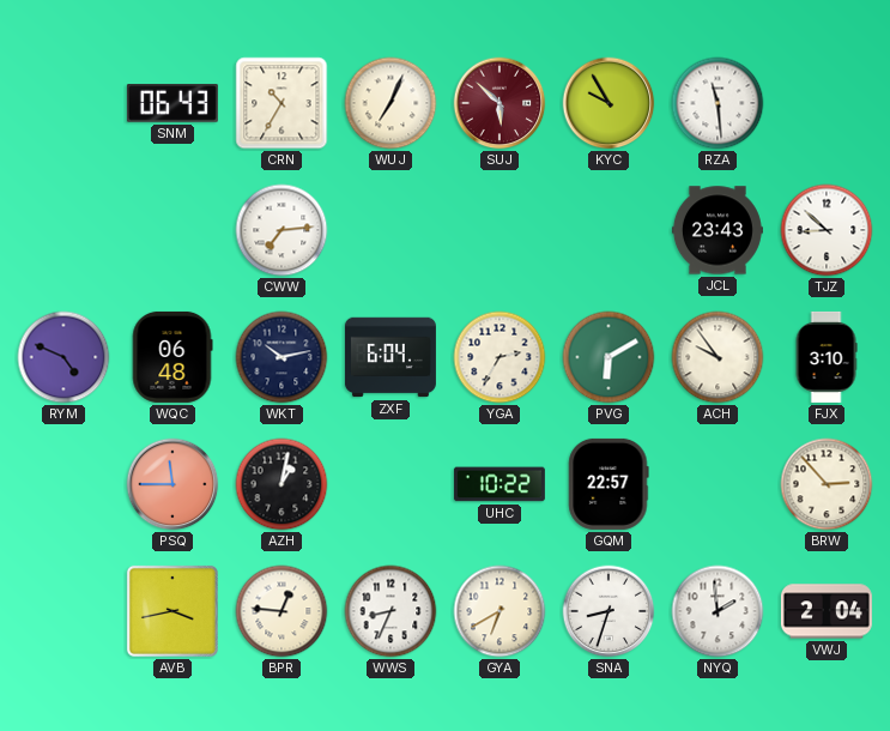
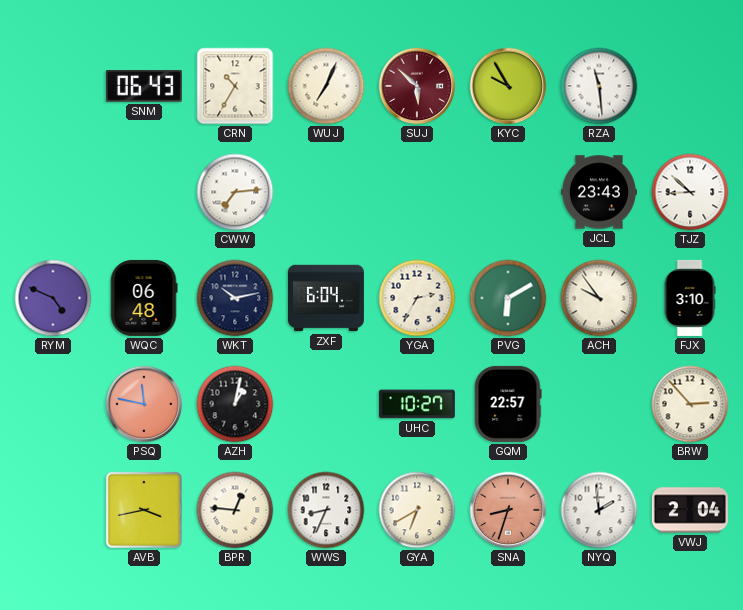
PSQ: 11:45 -> 11:47 (144, 404)
UHC: 10:22 -> 10:27 (417, 404)
SNA dial: white -> salmon (508, 510)
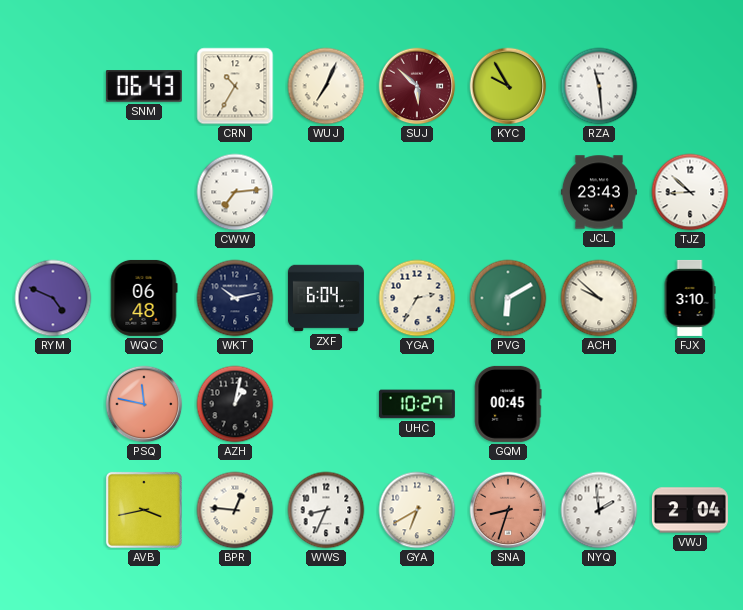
ACH: 9:54 -> 9:52 (599, 298)
GQM: 22:57 -> 00:45 (508, 404)
BRW: 2:53 -> none (690, 404)
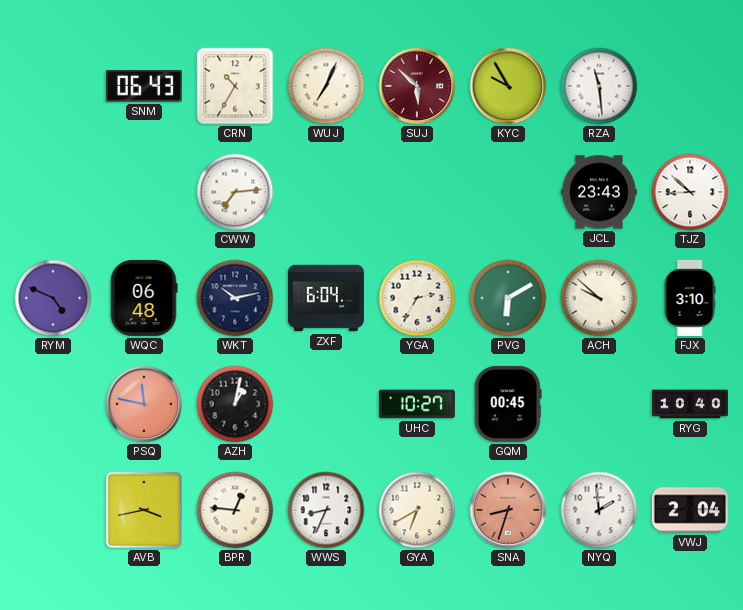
RYG: none -> 10:40 (690, 404)
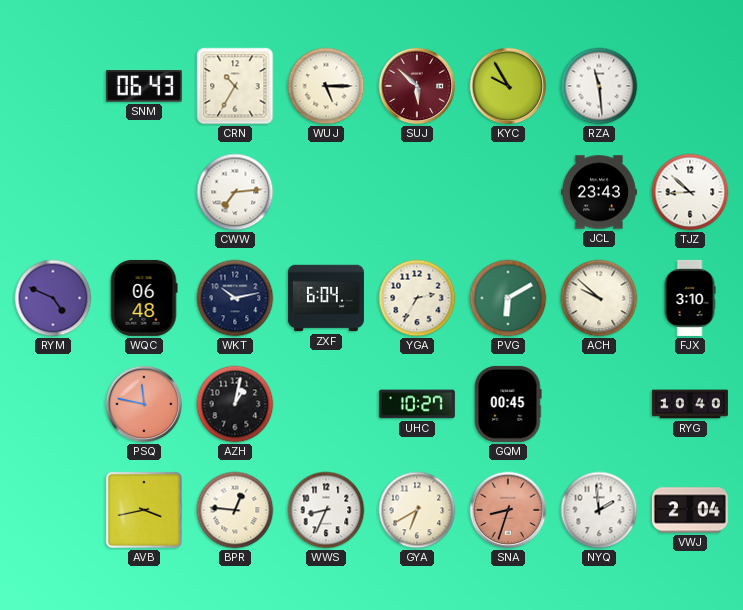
WUJ: 7:04 -> 5:15 (326, 86)
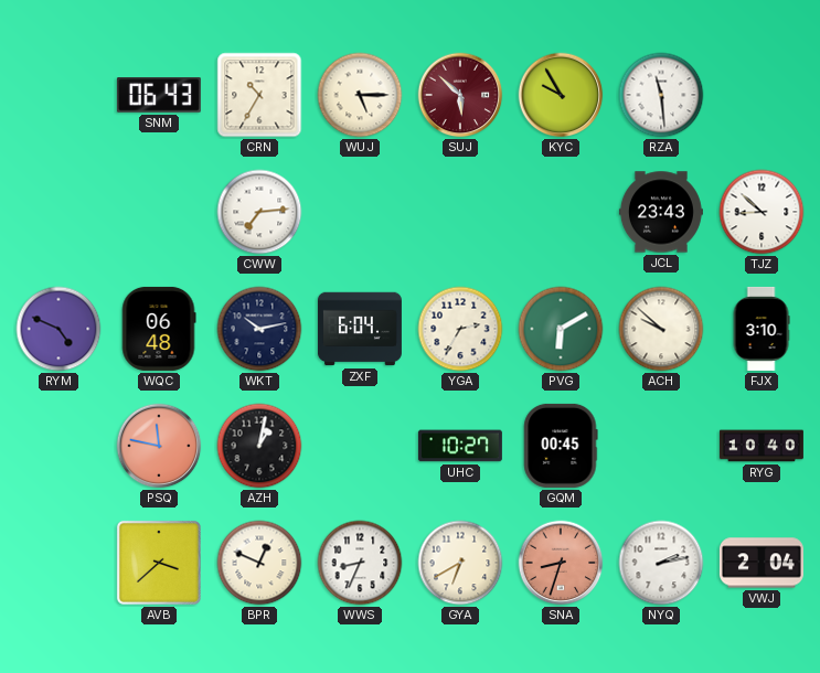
AVB: 3:43 -> 3:38 (159, 563)
BPR: 12:46 -> 12:49 (259, 563)
NYQ: 1:59 -> 2:13 (661, 563)
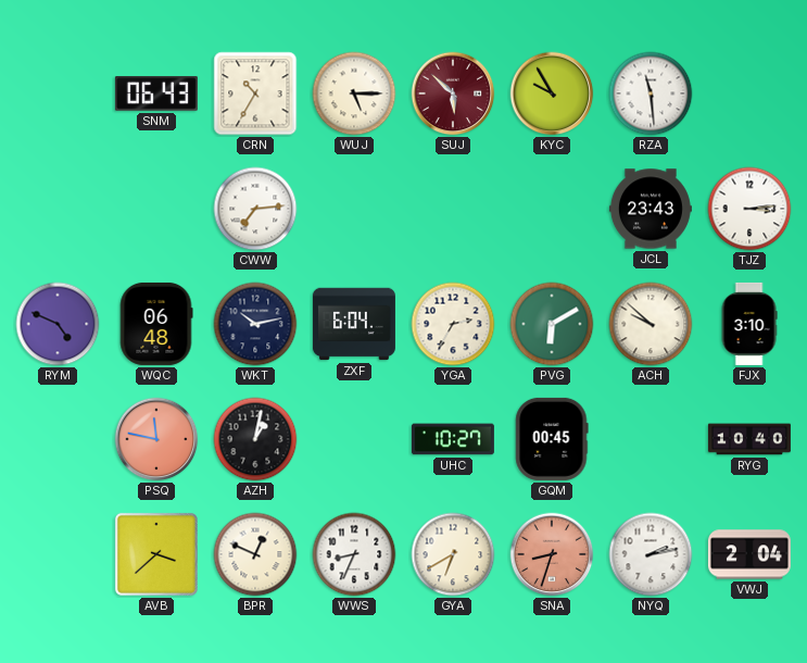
TJZ: 8:52 -> 3:14 (749, 209)
